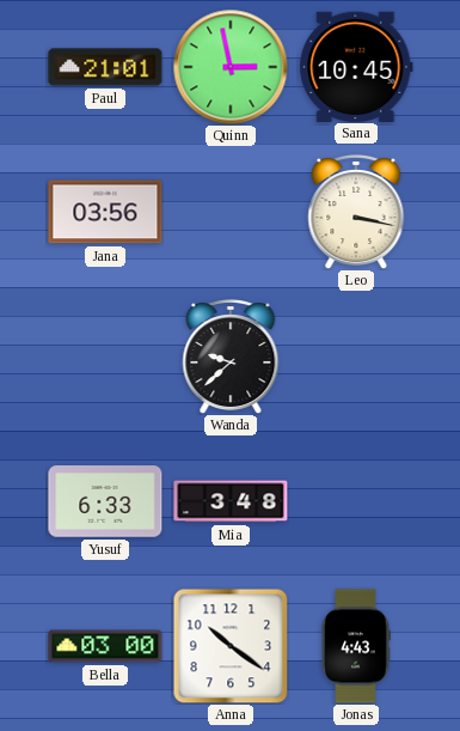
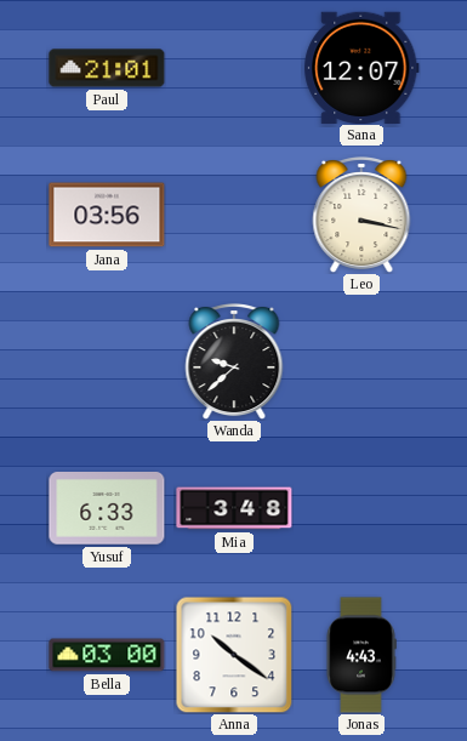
Quinn: 2:58 -> none (231, 67)
Sana: 10:45 -> 12:07 (361, 67)
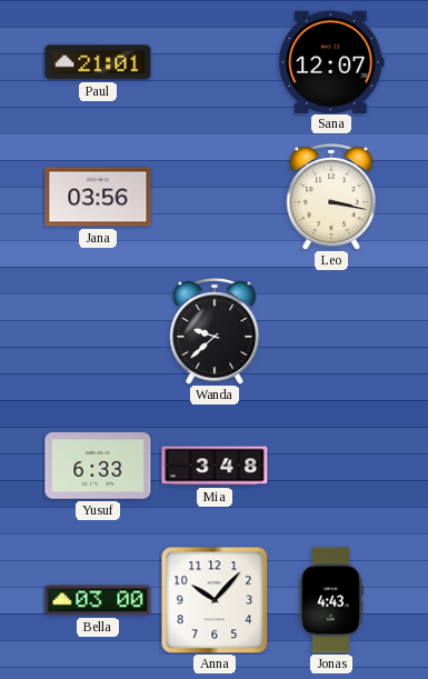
Anna: 10:21 -> 10:07 (215, 600)
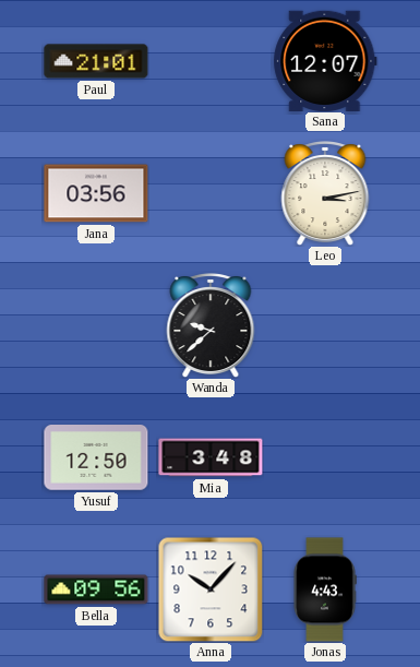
Leo: 3:17 -> 3:13 (325, 194)
Yusuf: 6:33 -> 12:50 (96, 457)
Bella: 03:00 -> 09:56 (96, 589)
